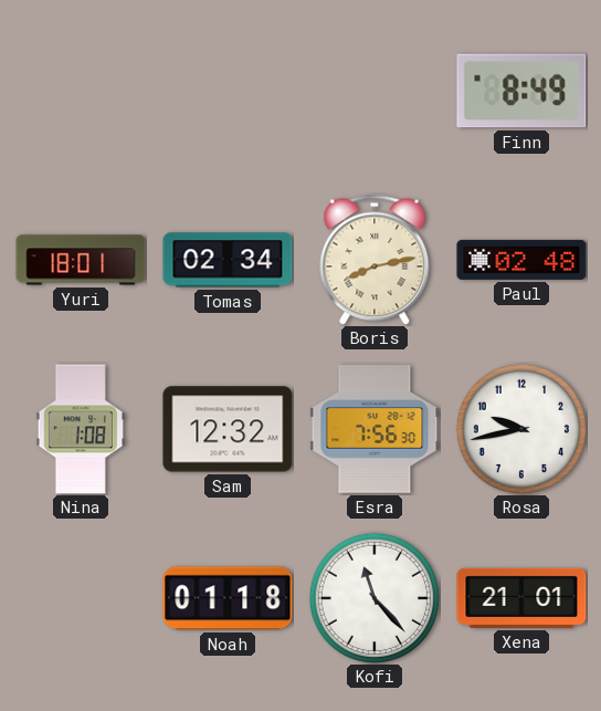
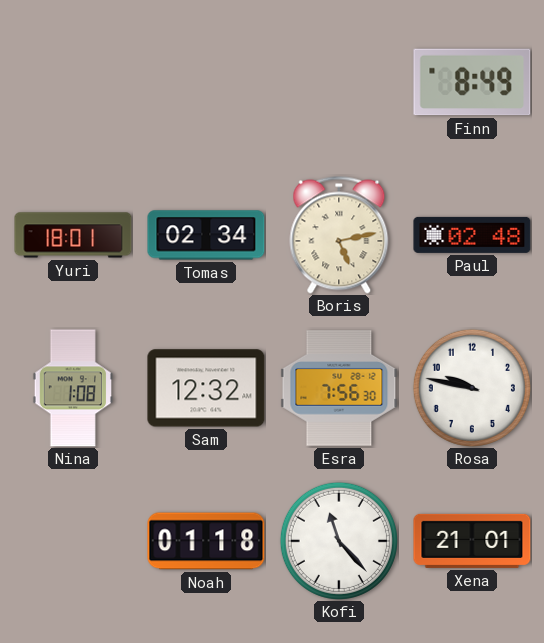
Boris: 8:13 -> 5:13 (339, 235)
Rosa: 9:43 -> 9:47 (472, 388)
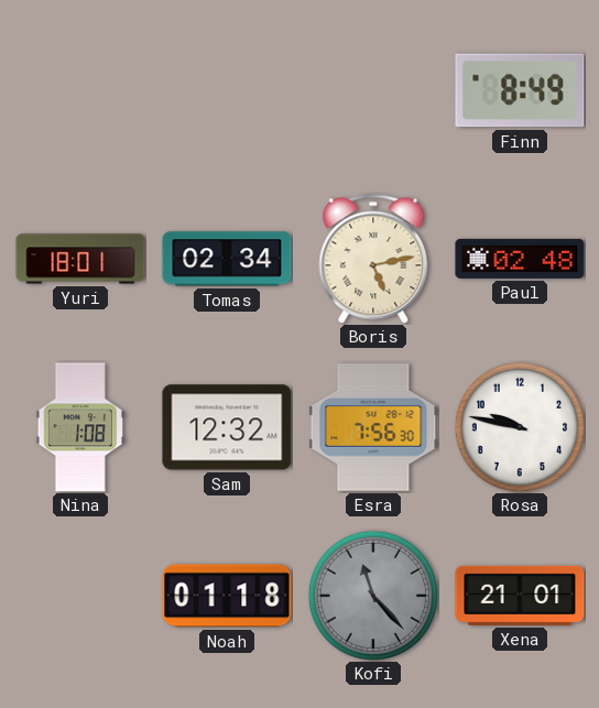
Kofi dial: white -> grey (373, 596)
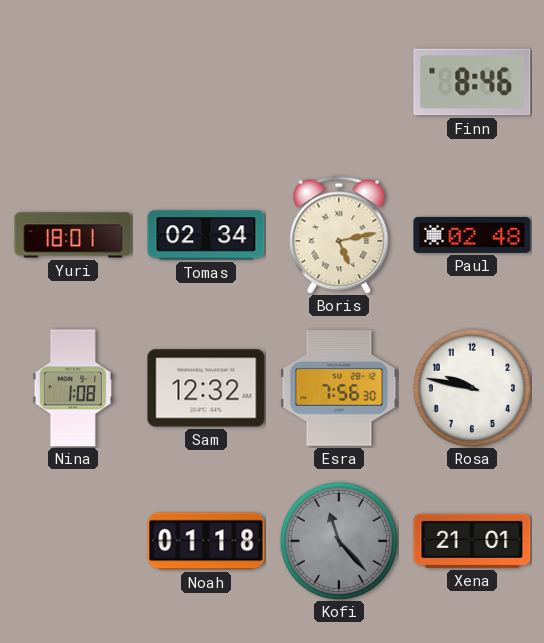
Finn: 8:49 -> 8:46 (472, 82)
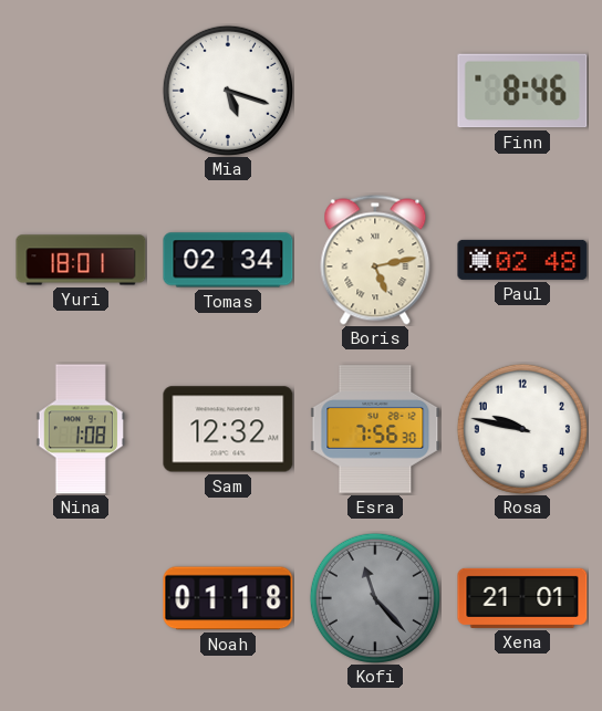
Mia: none -> 5:18 (228, 91)
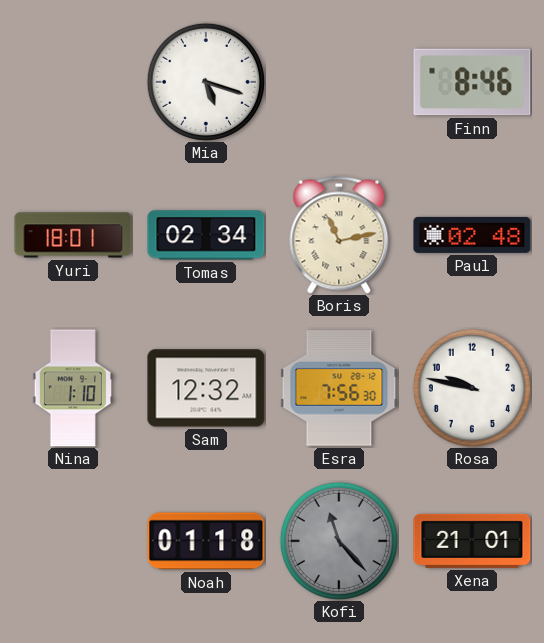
Boris: 5:13 -> 11:13 (339, 235)
Nina: 1:08 -> 1:10 (72, 388)
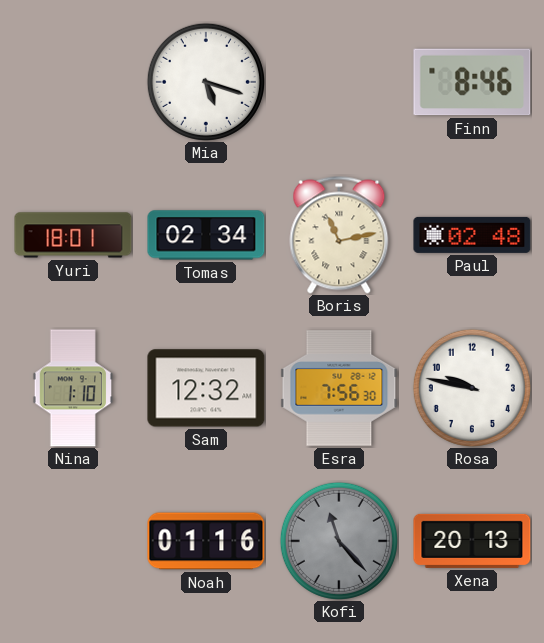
Noah: 01:18 -> 01:16 (206, 541)
Xena: 21:01 -> 20:13 (472, 541)
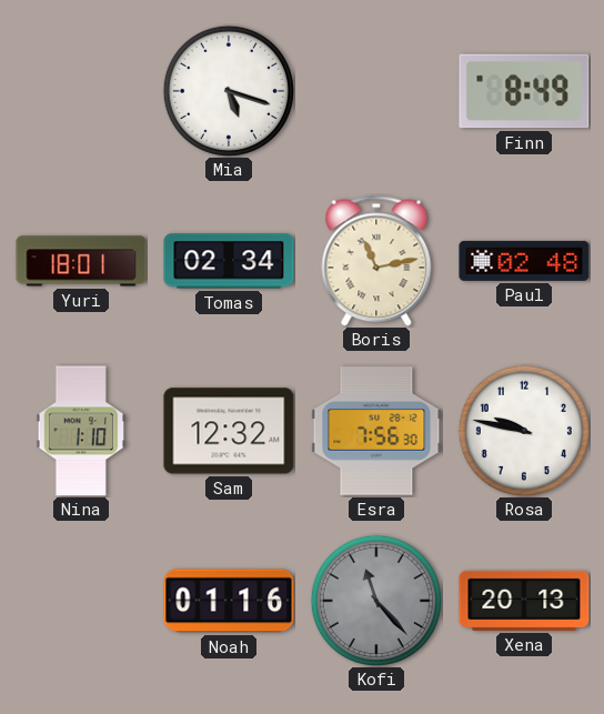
Finn: 8:46 -> 8:49 (524, 91)
